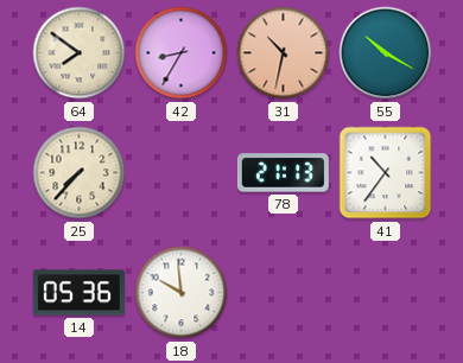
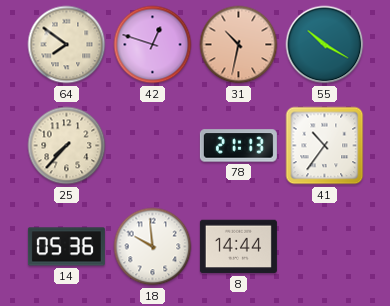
42: 8:35 -> 12:48 (153, 45)
8: none -> 14:44 (238, 247)
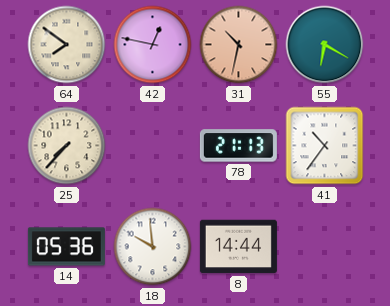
42: 12:48 -> 12:47 (153, 45)
55: 10:20 -> 6:20 (325, 45)
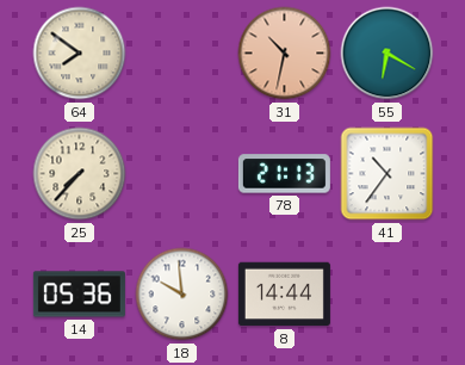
42: 12:47 -> none (153, 45)
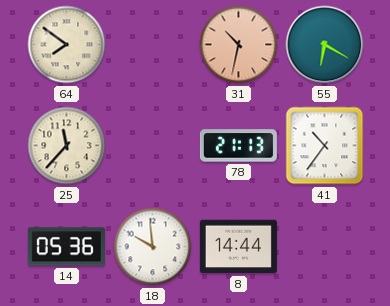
25: 7:37 -> 11:37 (67, 146)
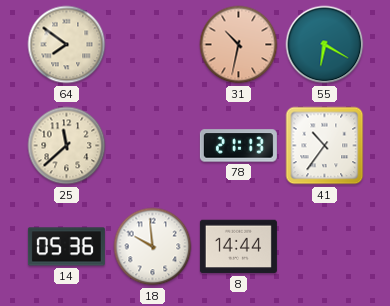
25: 11:37 -> 11:38 (67, 146)
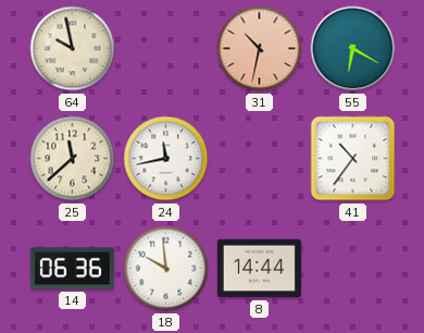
64: 7:51 -> 9:58 (73, 49)
24: none -> 11:43 (166, 159)
78: 21:13 -> none (238, 146)
14: 05:36 -> 06:36 (72, 269)
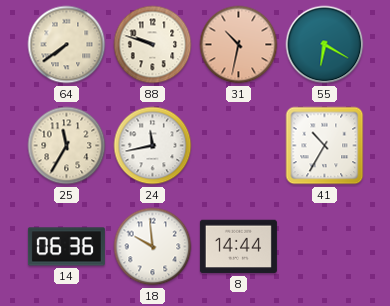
64: 9:58 -> 7:39 (67, 45)
88: none -> 9:48 (153, 45)
25: 11:38 -> 11:35 (67, 146)
41: 10:36 -> 10:35 (325, 146)
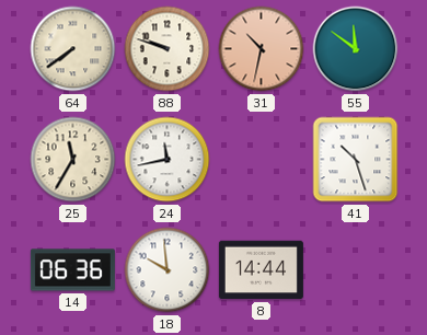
55: 6:20 -> 11:51 (356, 49)
41: 10:35 -> 10:27 (356, 160)
